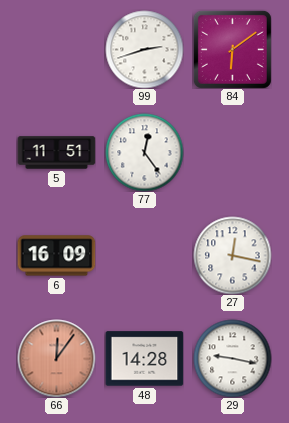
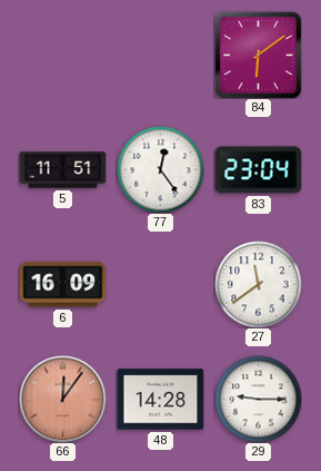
99: 2:42 -> none (144, 49)
83: none -> 23:04 (258, 170)
27: 12:17 -> 11:39 (258, 284)
29: 9:17 -> 9:15 (258, 399)
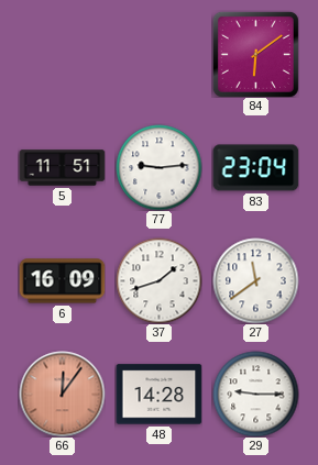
77: 12:24 -> 9:14 (158, 167)
37: none -> 1:42 (158, 280)
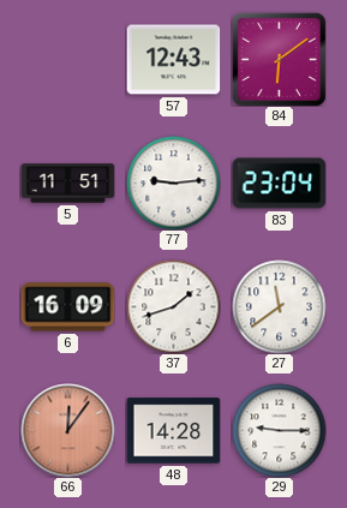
57: none -> 12:43 (173, 60)
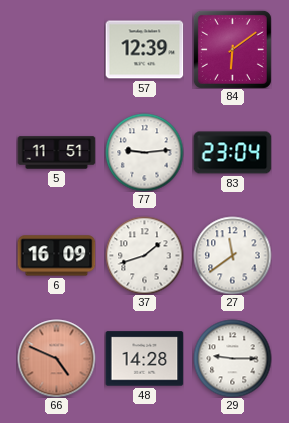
57: 12:43 -> 12:39 (144, 50)
66: 12:06 -> 4:49 (56, 358)
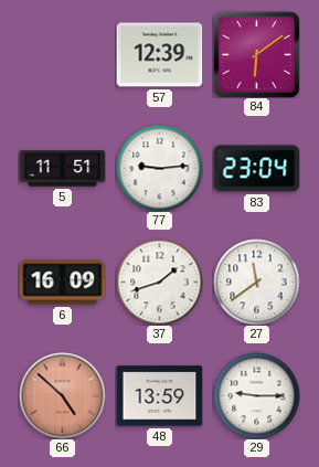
66: 4:49 -> 4:52 (62, 395)
48: 14:28 -> 13:59 (159, 396)
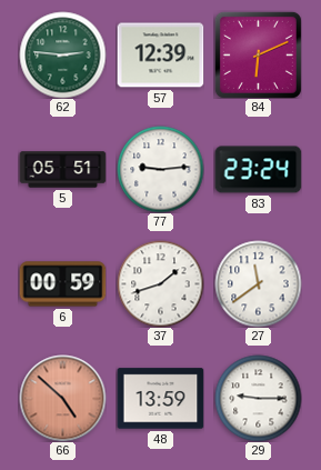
62: none -> 2:46 (62, 54)
84: 6:09 -> 6:11 (258, 54)
5: 11:51 -> 05:51 (62, 170)
83: 23:04 -> 23:24 (258, 170)
6: 16:09 -> 00:59 (62, 284)
